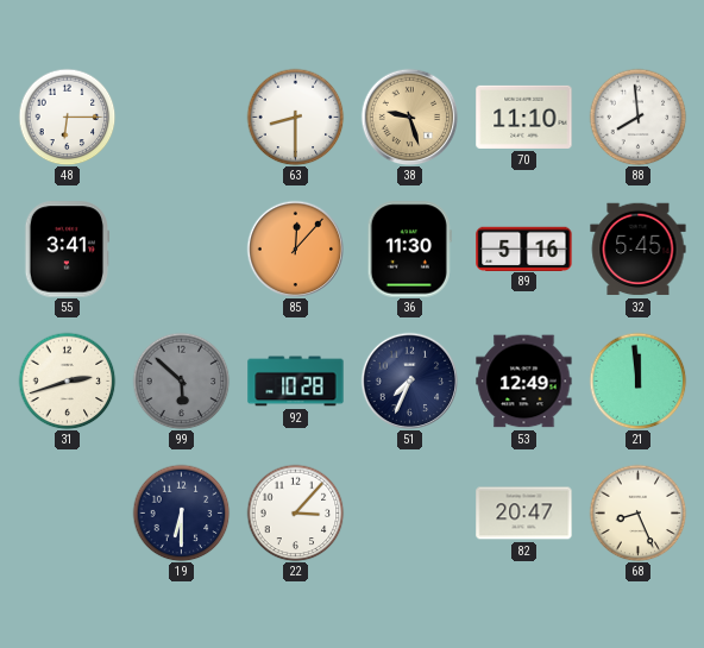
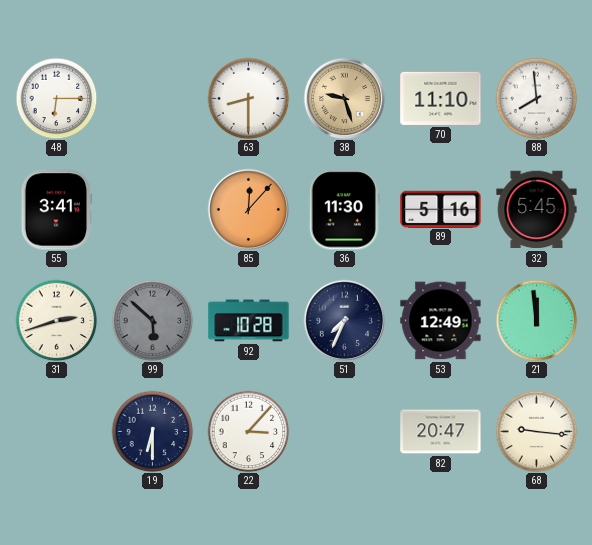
68: 8:26 -> 9:16 (536, 431)
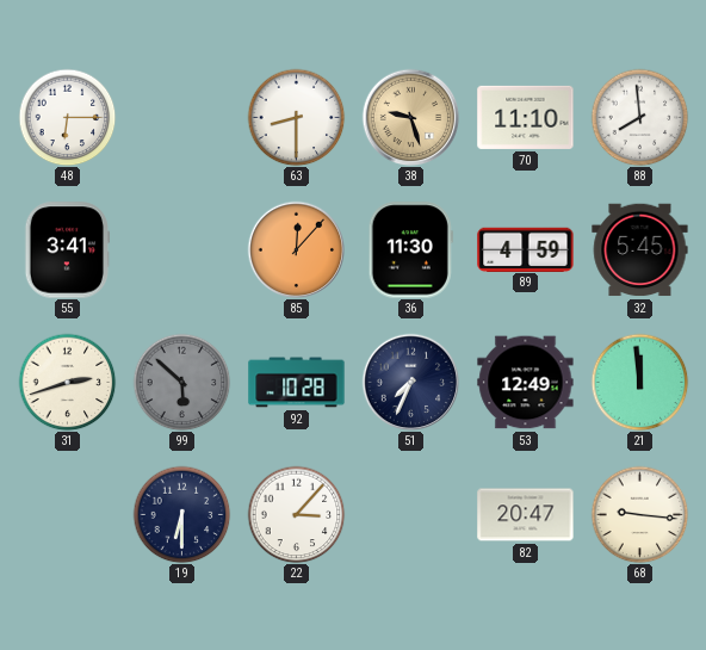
89: 5:16 -> 4:59 (526, 249)
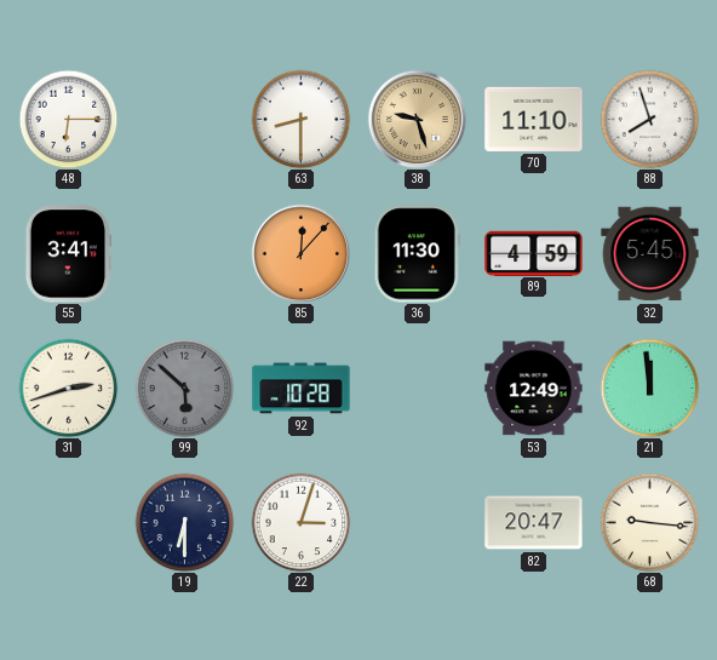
88: 7:59 -> 7:57 (649, 119)
51: 7:34 -> none (410, 382)
22: 3:07 -> 3:03 (300, 522)
